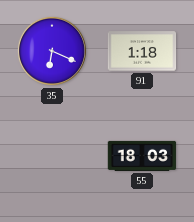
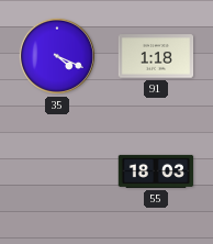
35: 6:19 -> 4:19 (57, 56)
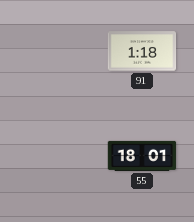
35: 4:19 -> none (57, 56)
55: 18:03 -> 18:01 (142, 156)
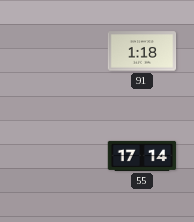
55: 18:01 -> 17:14 (142, 156)
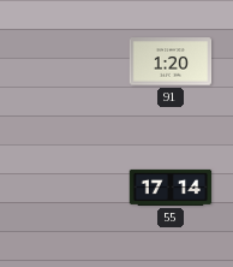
91: 1:18 -> 1:20 (171, 61)
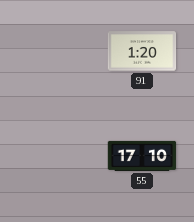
55: 17:14 -> 17:10 (142, 156)
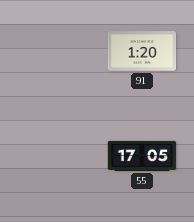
55: 17:10 -> 17:05 (142, 156)
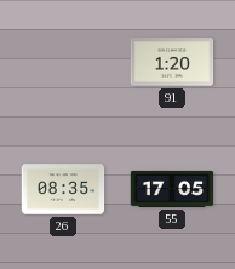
26: none -> 08:35 (63, 189)
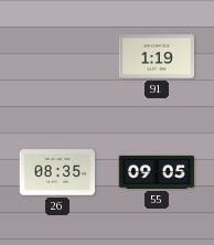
91: 1:20 -> 1:19 (157, 56)
55: 17:05 -> 09:05 (157, 172)
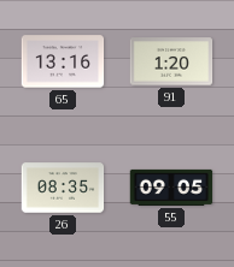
65: none -> 13:16 (63, 61)
91: 1:19 -> 1:20 (171, 61)
